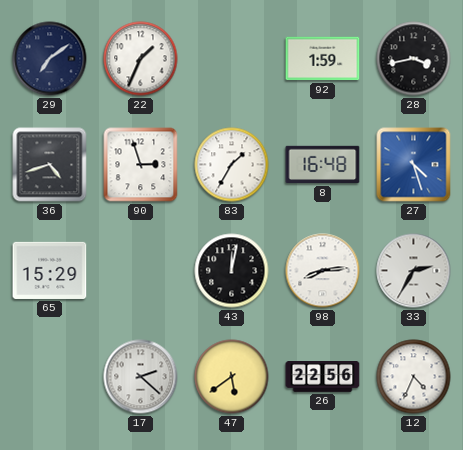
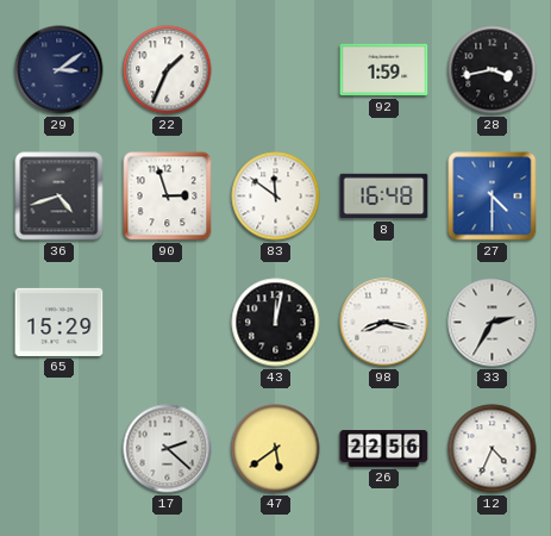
29: 7:09 -> 3:09 (60, 70)
83: 1:35 -> 11:51 (276, 197)
27: 4:27 -> 4:30 (493, 197)
98: 8:14 -> 8:17 (384, 323)
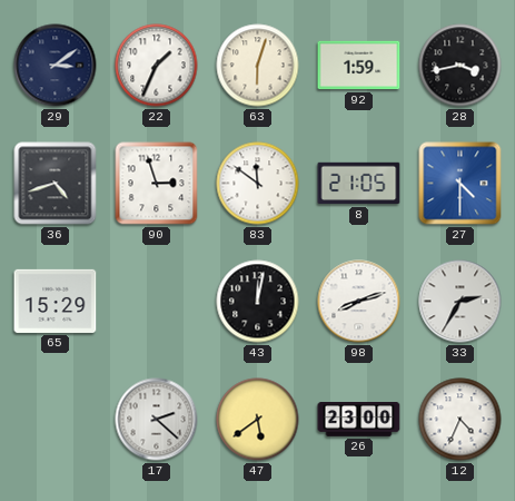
63: none -> 6:03 (258, 66)
8: 16:48 -> 21:05 (359, 184)
98: 8:17 -> 8:12 (359, 302)
26: 22:56 -> 23:00 (359, 420)
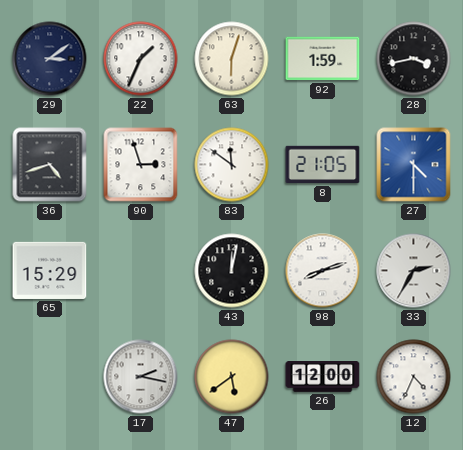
17: 2:22 -> 2:17 (141, 377)
26: 23:00 -> 12:00 (323, 377)
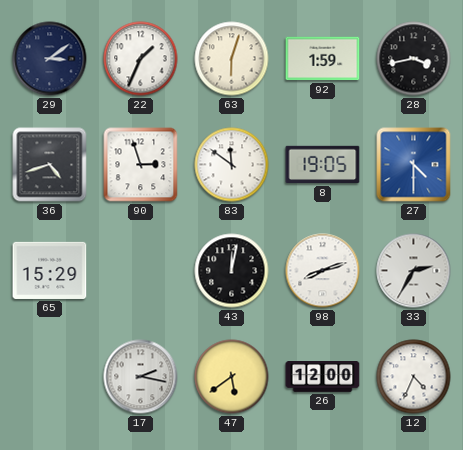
8: 21:05 -> 19:05 (323, 165)
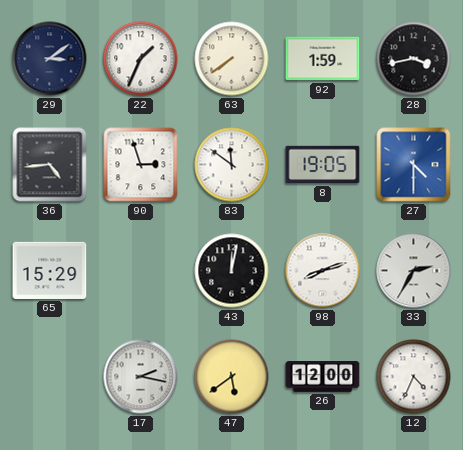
63: 6:03 -> 7:39 (232, 59)
36: 4:42 -> 4:44 (50, 165)
